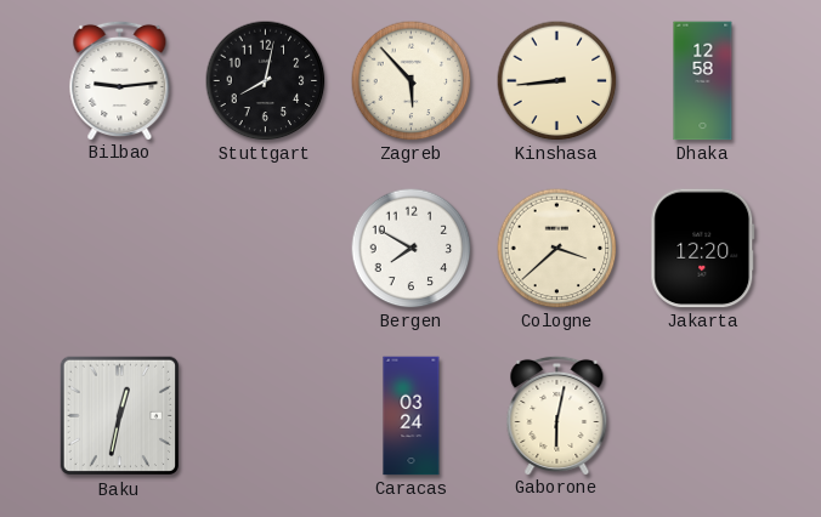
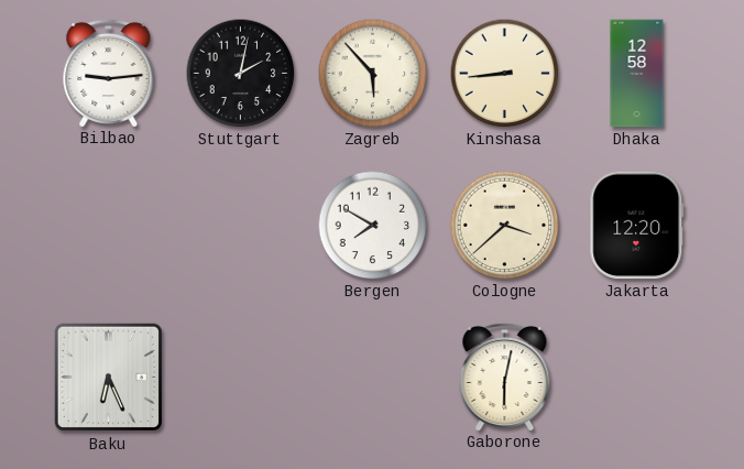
Stuttgart: 8:02 -> 2:02 (241, 74)
Baku: 12:32 -> 6:26 (109, 378)
Caracas: 03:24 -> none (412, 416)
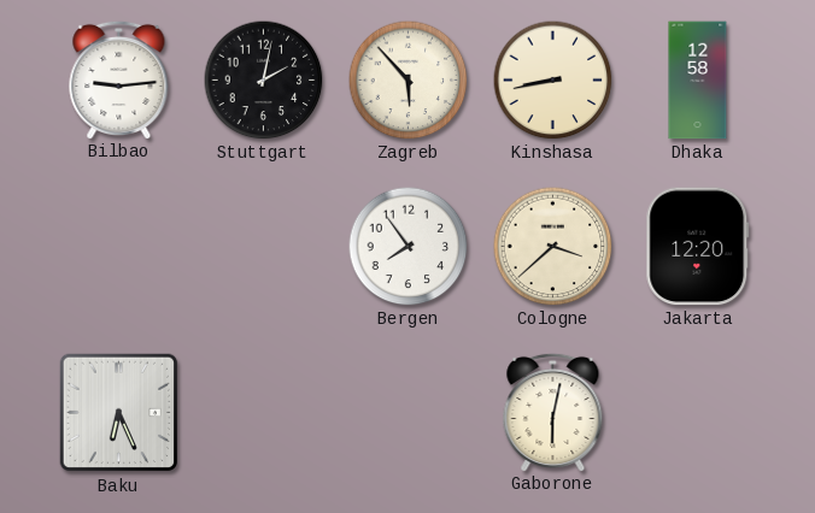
Kinshasa: 8:44 -> 8:43 (553, 81)
Bergen: 7:50 -> 7:54 (409, 247)
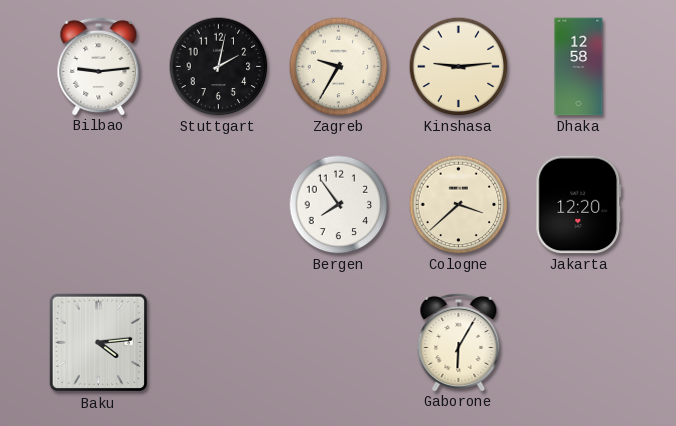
Zagreb: 5:53 -> 9:35 (339, 67)
Kinshasa: 8:43 -> 9:14 (459, 67)
Baku: 6:26 -> 4:14 (99, 343)
Gaborone: 6:02 -> 6:05 (459, 342)
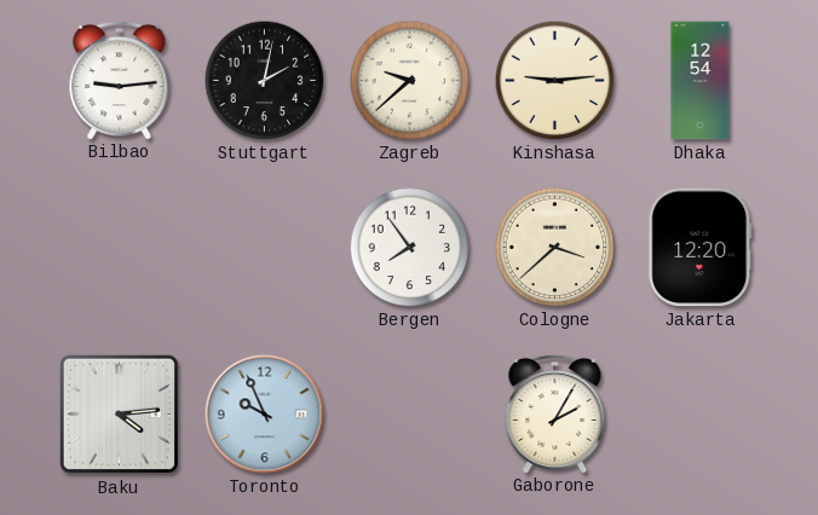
Zagreb: 9:35 -> 9:38 (410, 81)
Dhaka: 12:58 -> 12:54 (701, 81)
Toronto: none -> 9:56 (265, 415)
Gaborone: 6:05 -> 2:05 (555, 413)
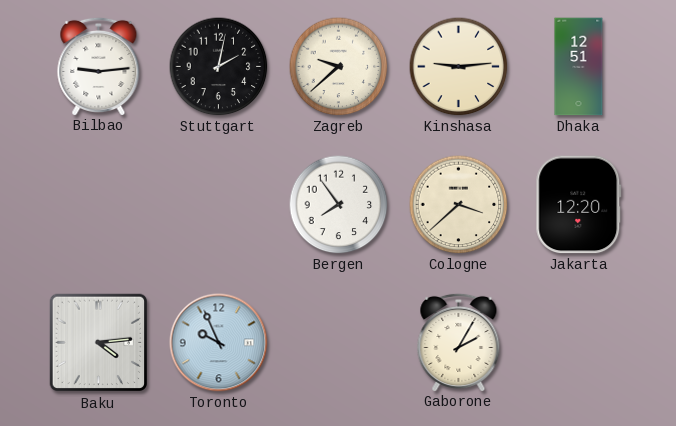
Dhaka: 12:54 -> 12:51 (579, 67)
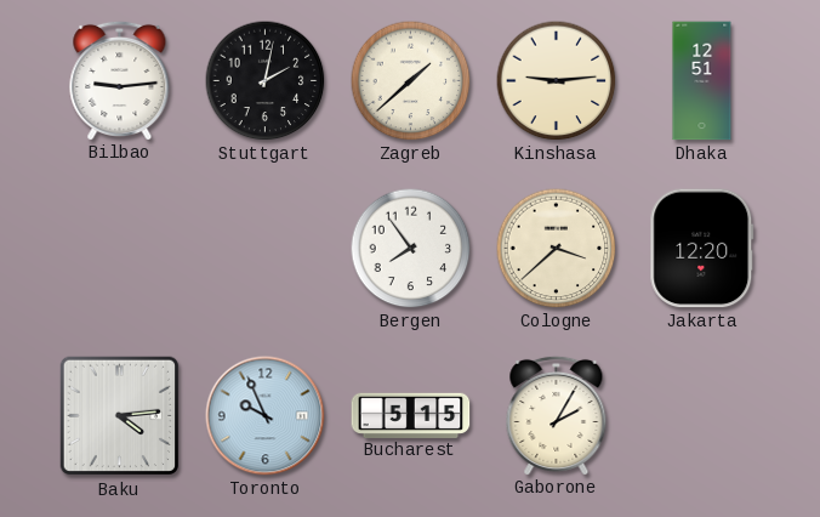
Zagreb: 9:38 -> 1:38 (411, 81)
Bucharest: none -> 5:15 (411, 415)
